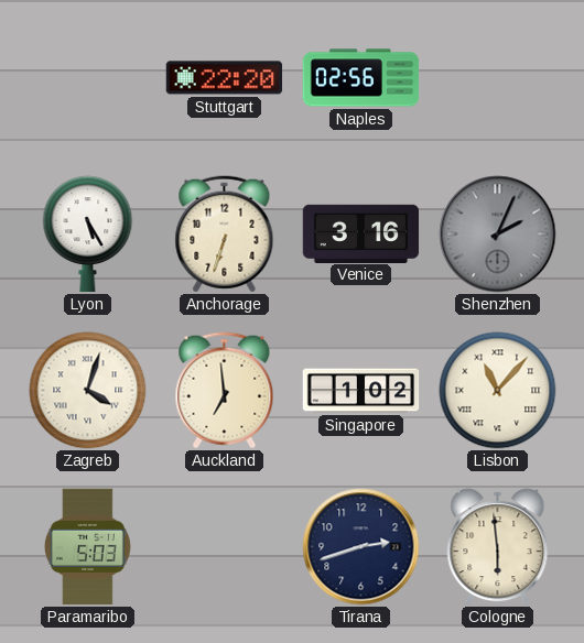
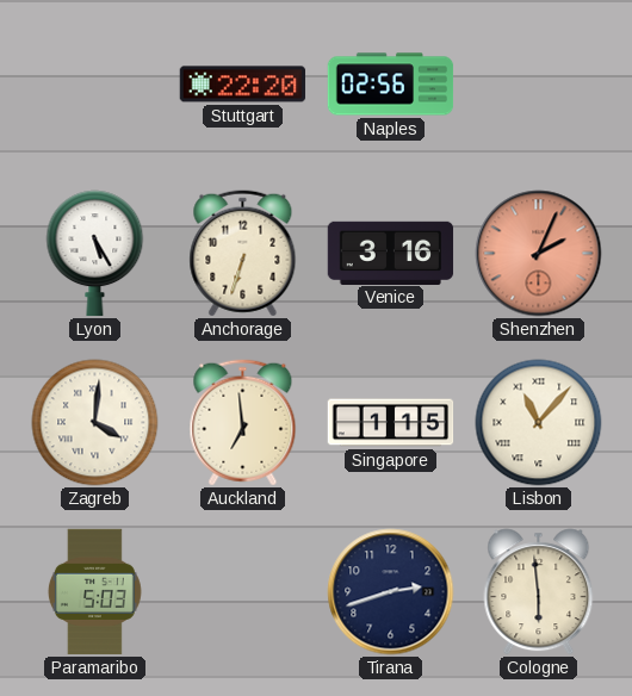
Shenzhen dial: grey -> salmon (539, 254)
Zagreb: 4:03 -> 4:01 (95, 423)
Singapore: 1:02 -> 1:15 (391, 423)
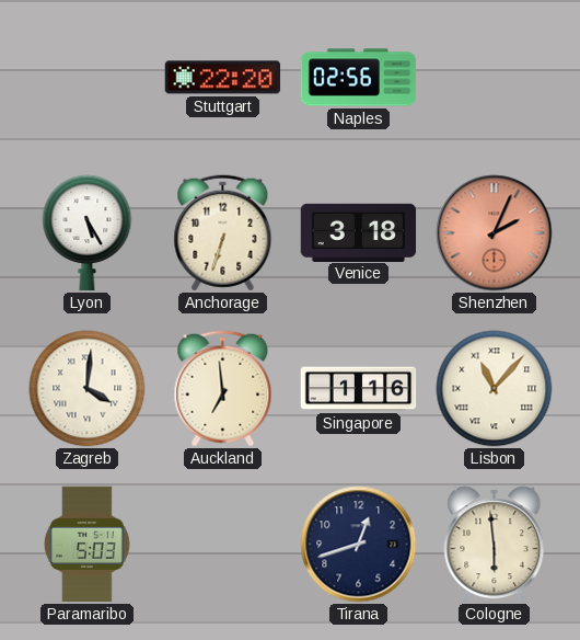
Venice: 3:16 -> 3:18 (359, 232)
Singapore: 1:15 -> 1:16 (359, 389)
Tirana: 2:42 -> 12:42 (359, 545)
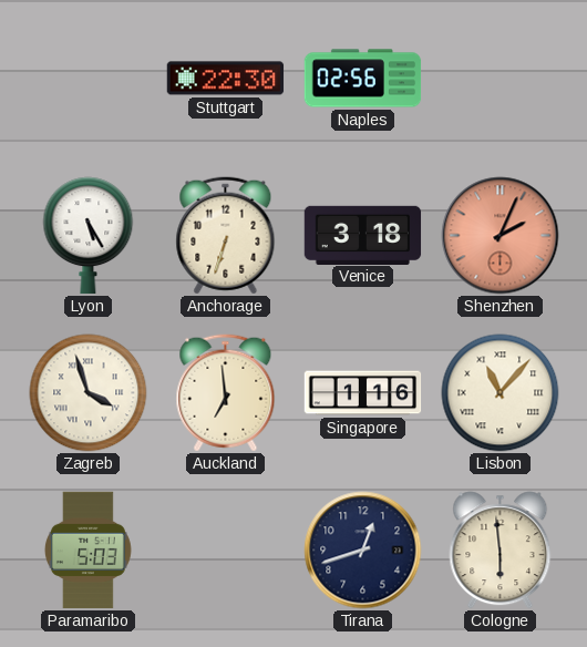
Stuttgart: 22:20 -> 22:30 (226, 79)
Zagreb: 4:01 -> 3:57 (89, 393)
